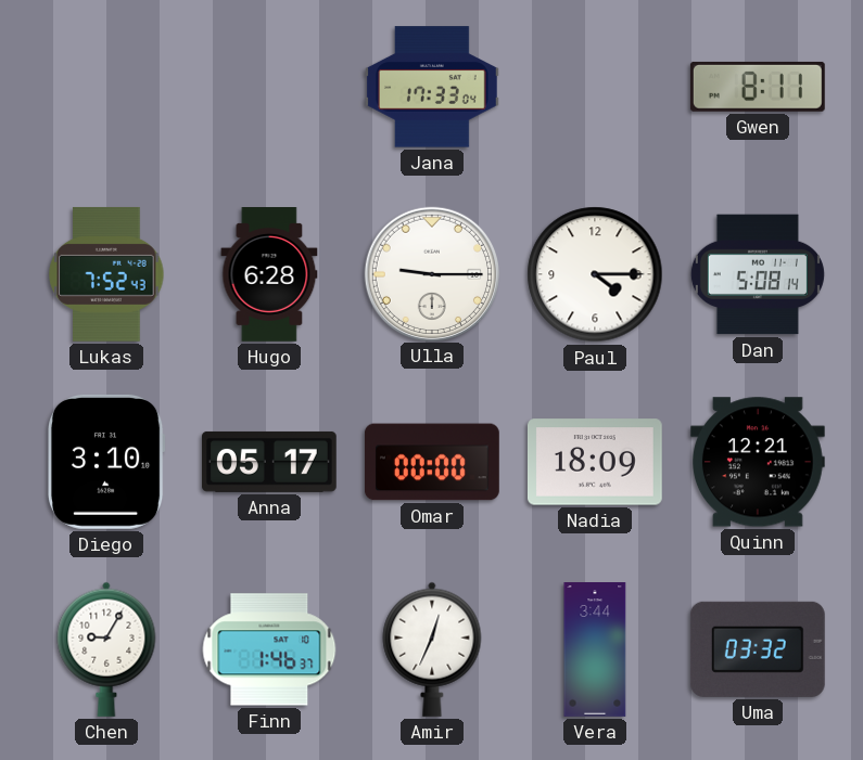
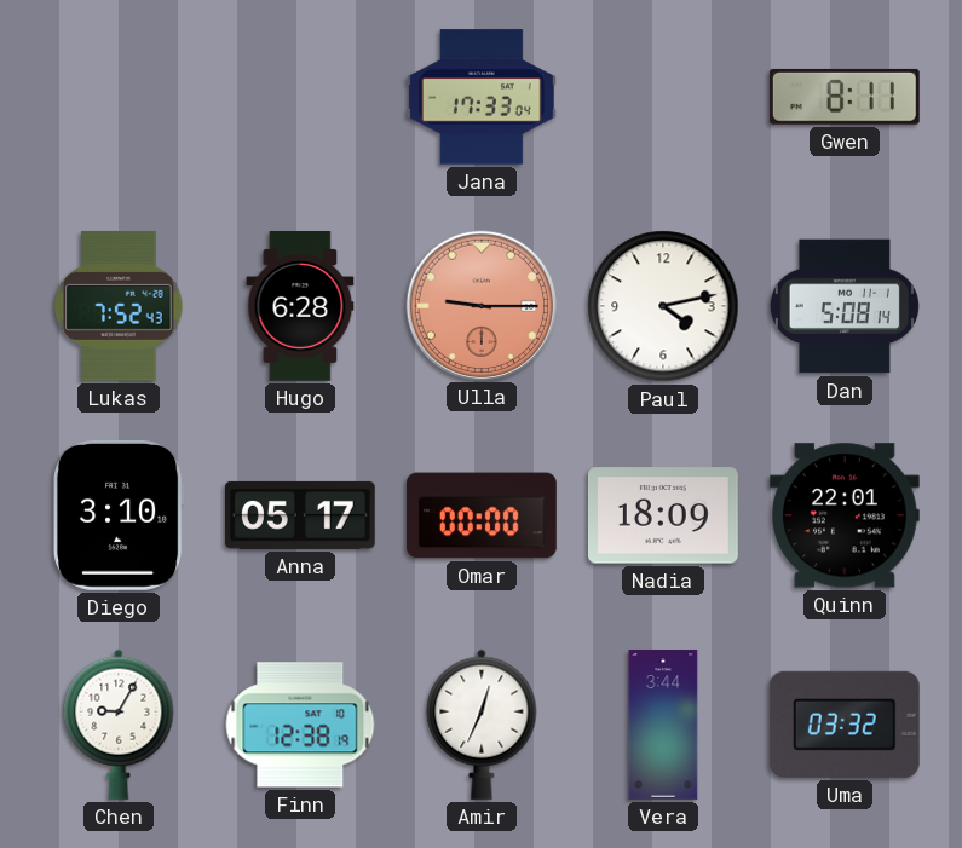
Ulla dial: white -> salmon (480, 305)
Paul: 4:15 -> 4:13 (663, 306)
Quinn: 12:21 -> 22:01 (845, 515)
Finn: 1:46 -> 12:38 (300, 725)
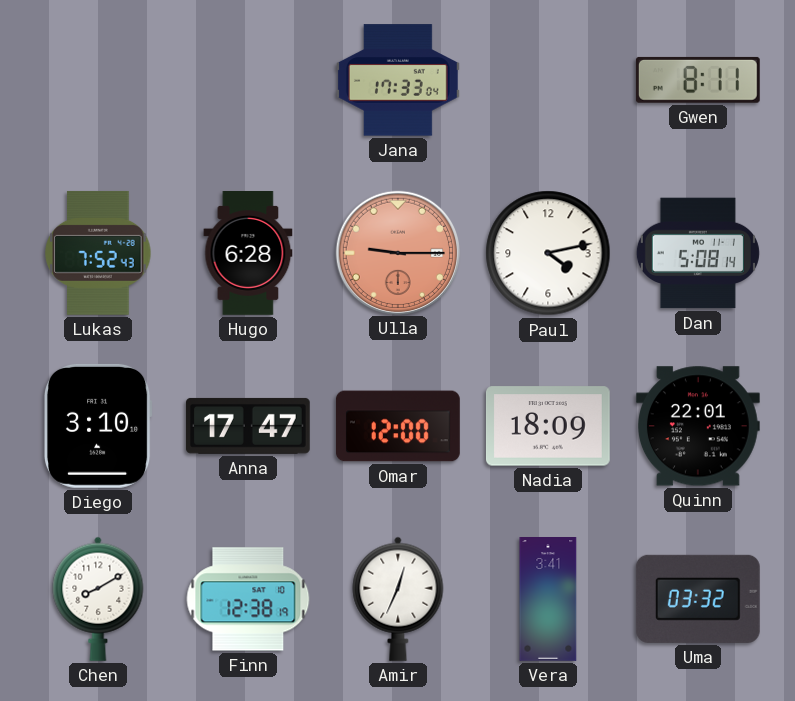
Anna: 05:17 -> 17:47 (248, 426)
Omar: 00:00 -> 12:00 (399, 426)
Chen: 9:05 -> 8:10 (98, 599)
Vera: 3:44 -> 3:41 (548, 600)
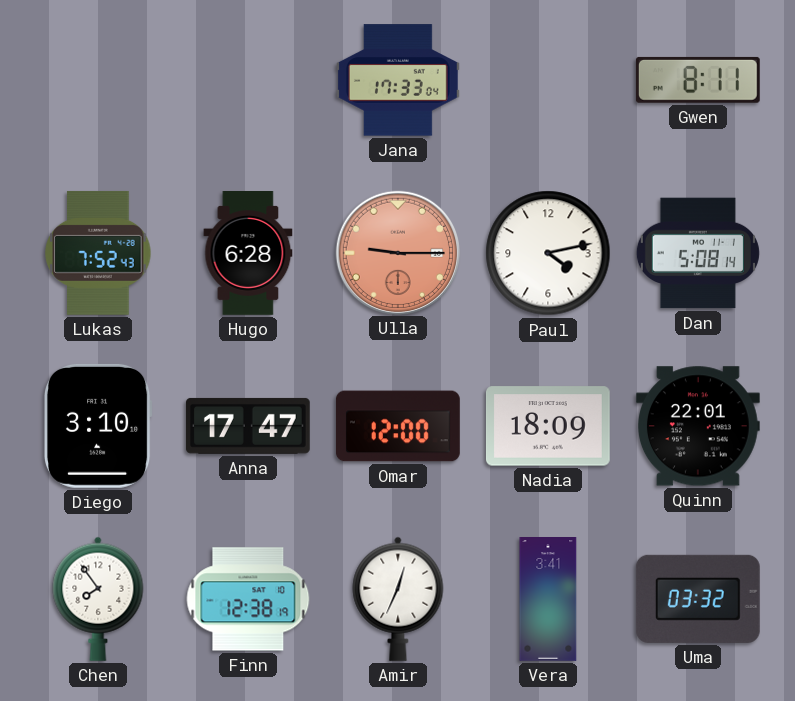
Chen: 8:10 -> 7:54 (98, 599)
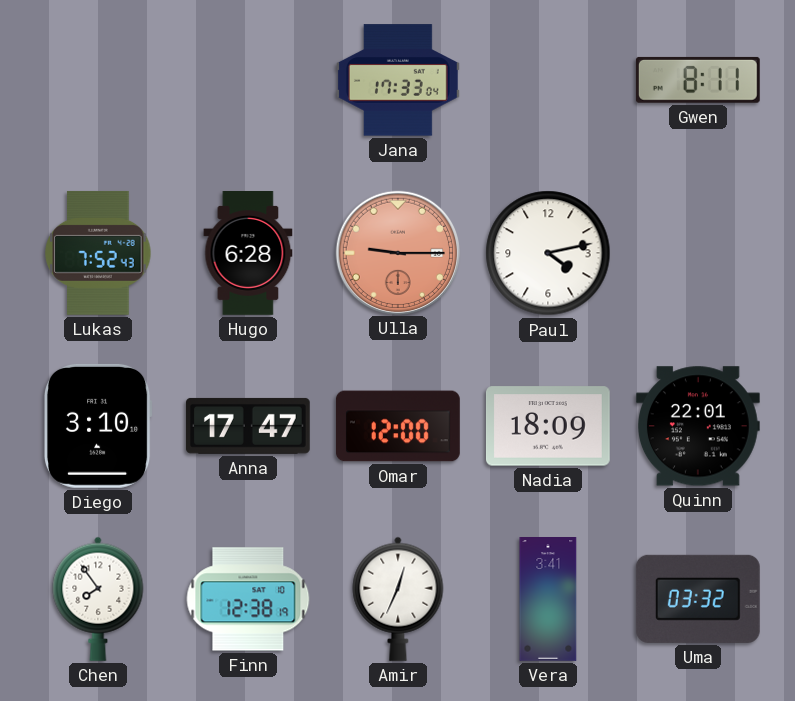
Dan: 5:08 -> none (698, 253)
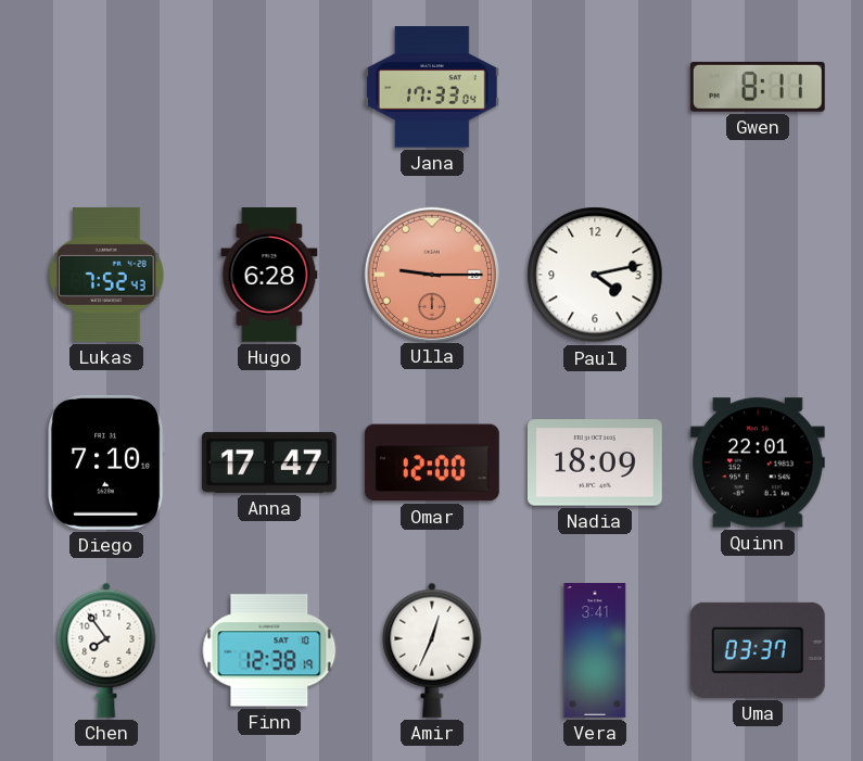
Diego: 3:10 -> 7:10 (106, 462)
Uma: 03:32 -> 03:37 (758, 650)
